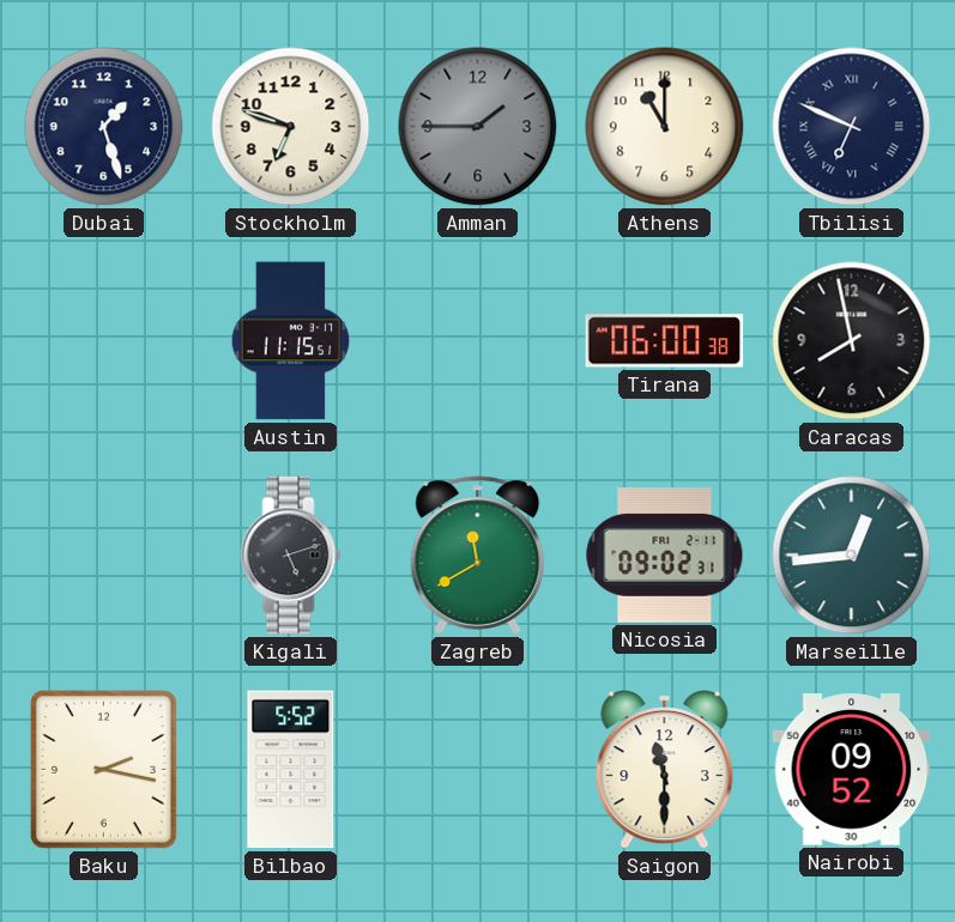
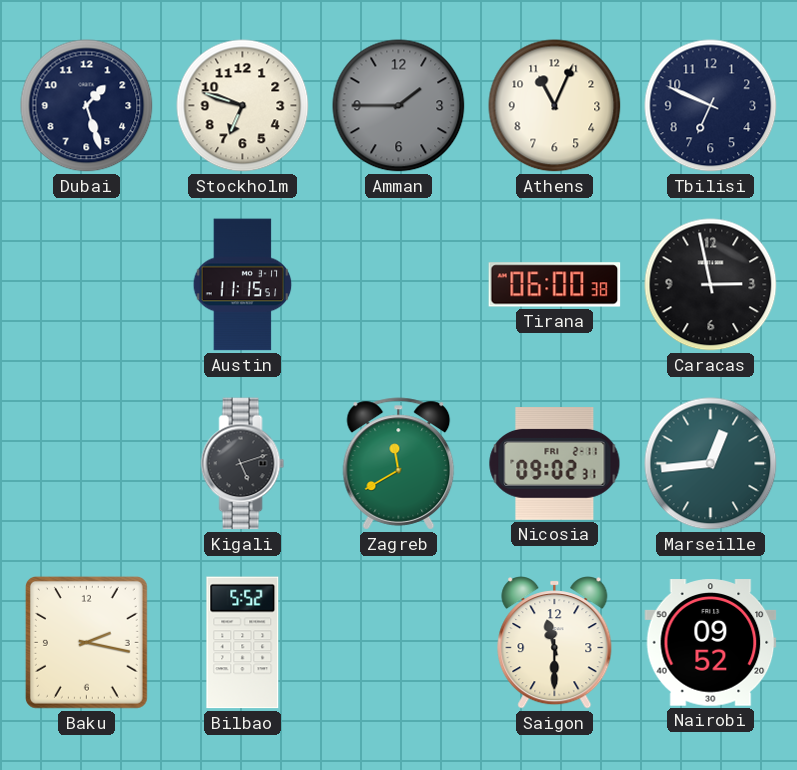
Athens: 11:00 -> 11:04 (555, 106)
Tbilisi numerals: Roman -> Arabic (711, 106)
Caracas: 7:58 -> 2:58 (711, 285)
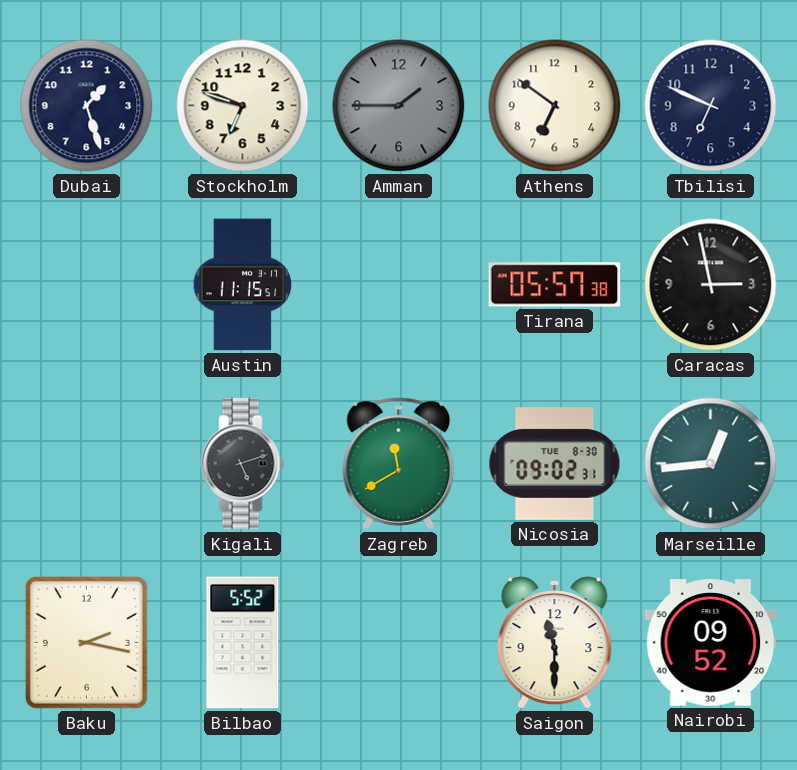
Athens: 11:04 -> 6:51 (555, 106)
Tirana: 06:00 -> 05:57 (555, 285)
Nicosia date: FRI 2-11 -> TUE 8-30 (555, 464)
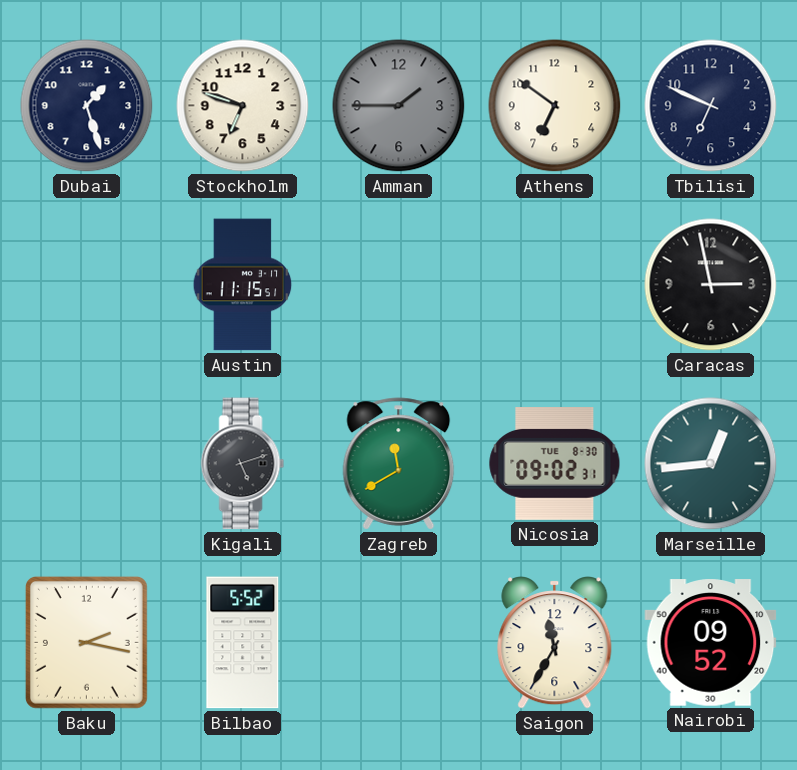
Tirana: 05:57 -> none (555, 285)
Saigon: 11:30 -> 11:35 (555, 643)
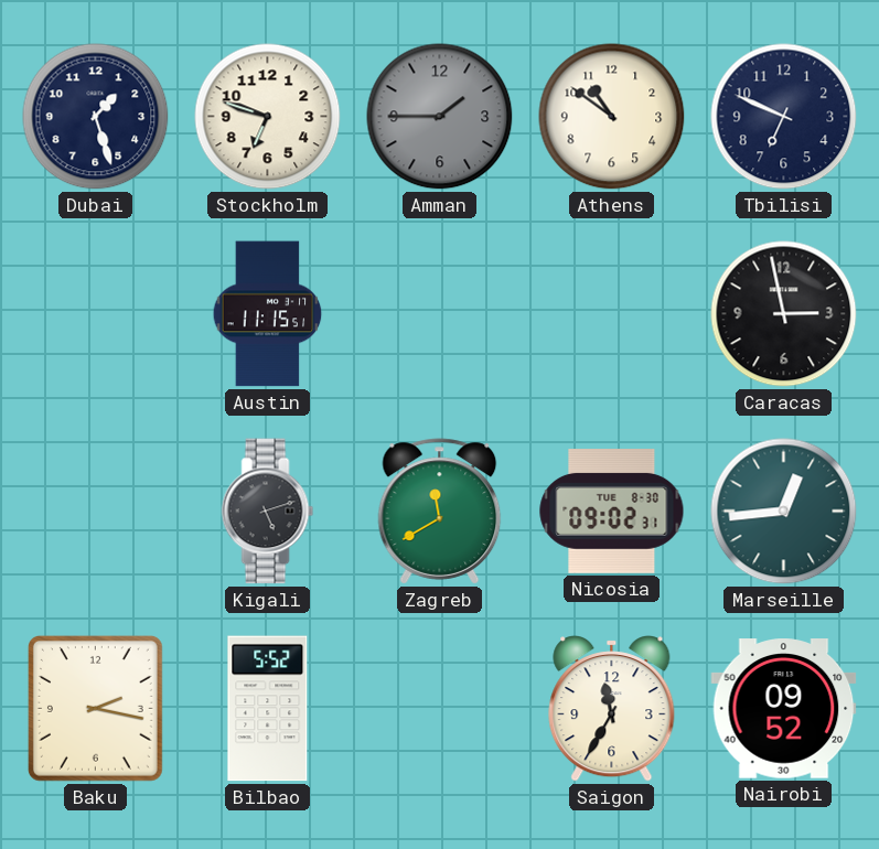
Athens: 6:51 -> 10:51 (612, 117)
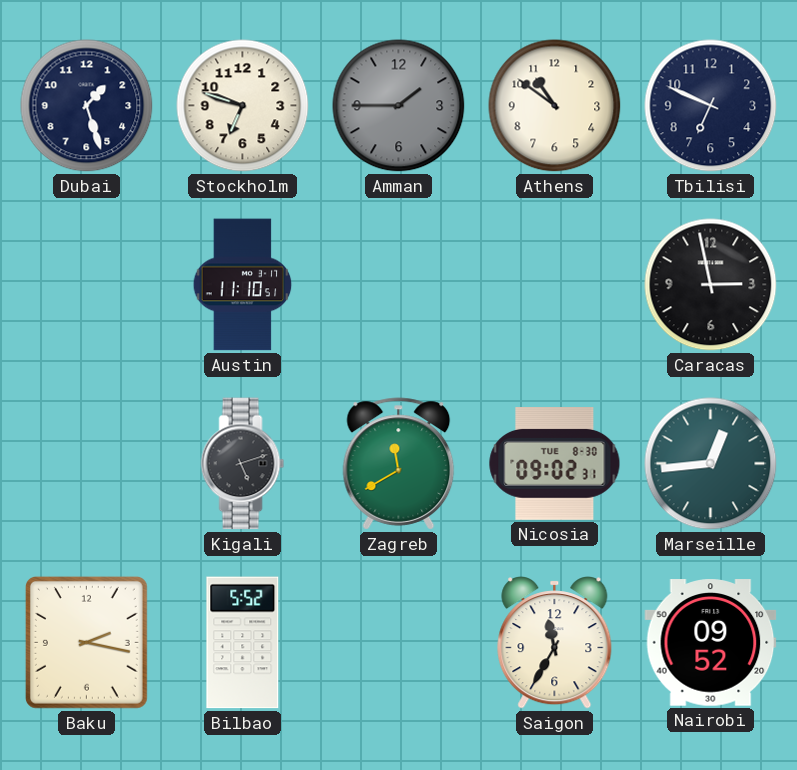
Austin: 11:15 -> 11:10 (243, 285)
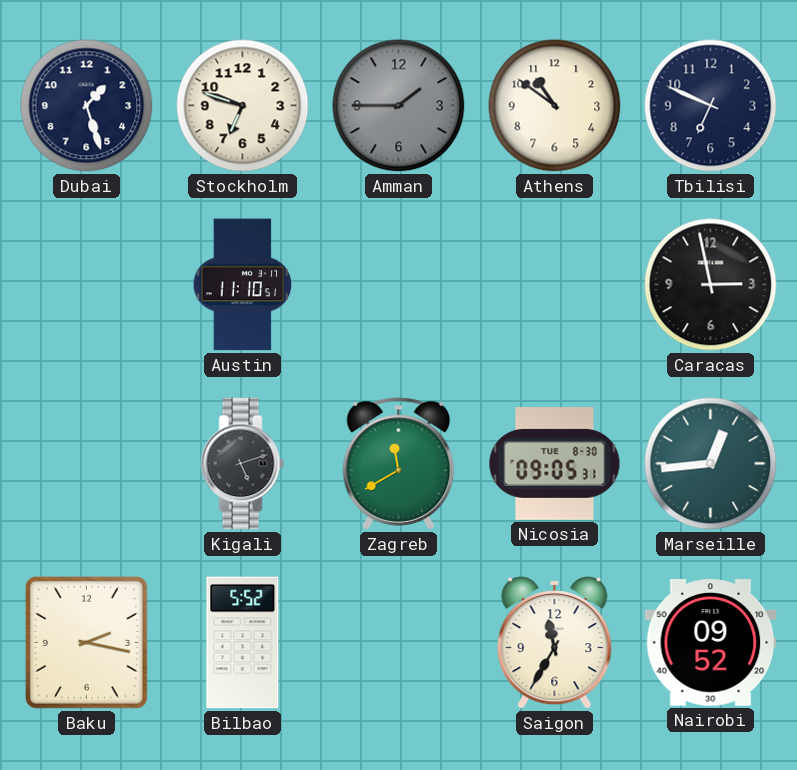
Nicosia: 09:02 -> 09:05 (555, 464)
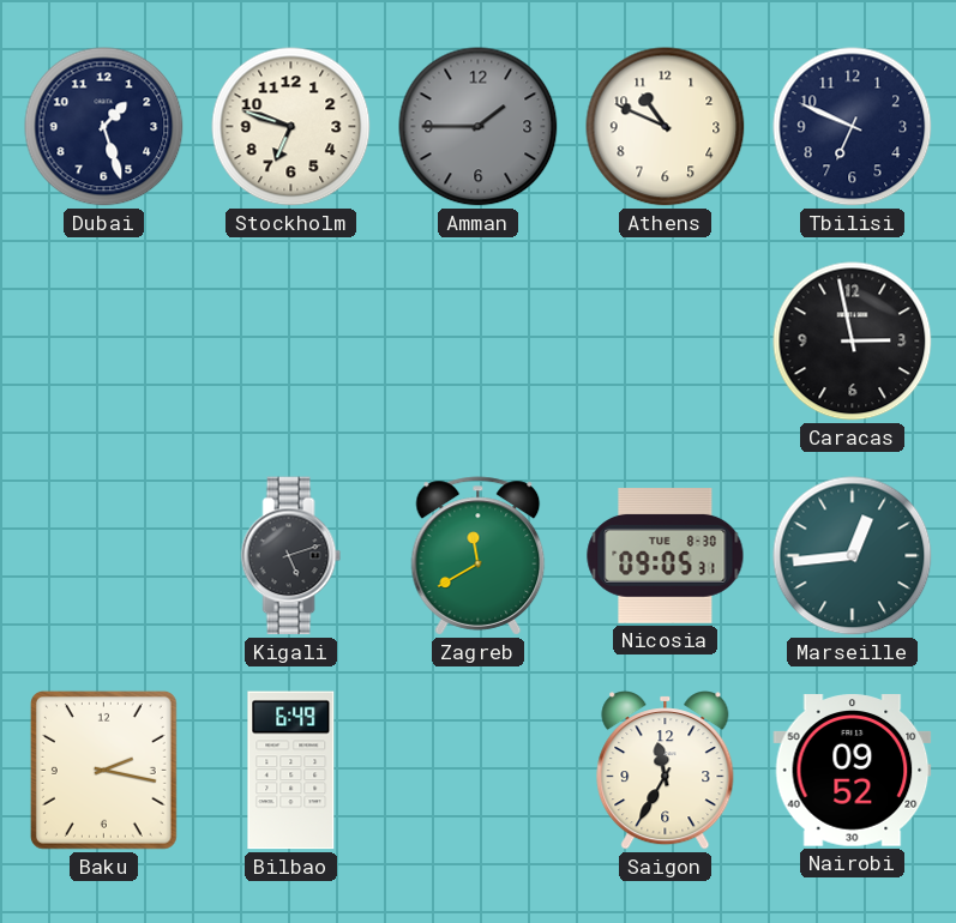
Athens: 10:51 -> 10:49 (666, 127)
Austin: 11:10 -> none (243, 285)
Bilbao: 5:52 -> 6:49 (291, 771)
